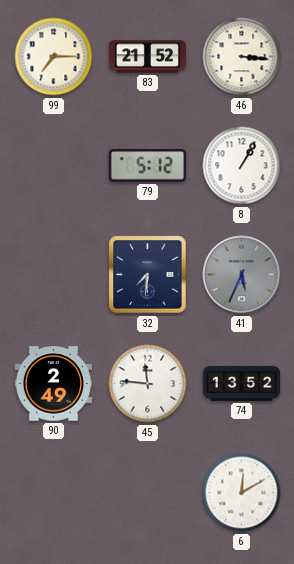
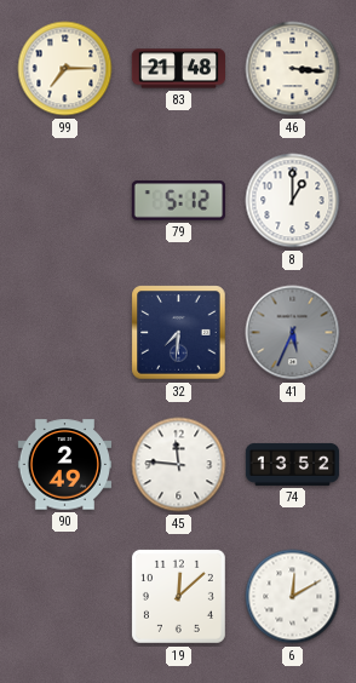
83: 21:52 -> 21:48 (178, 69)
8: 1:05 -> 1:00 (293, 201)
19: none -> 12:08 (178, 596)
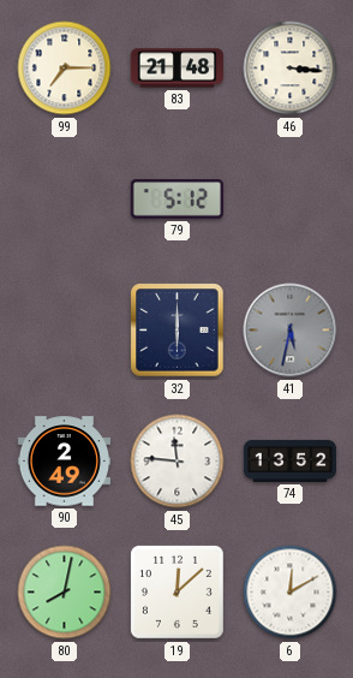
8: 1:00 -> none (293, 201)
32: 7:31 -> 6:00 (178, 331)
41: 5:34 -> 5:32 (291, 331)
80: none -> 8:02 (65, 593)
